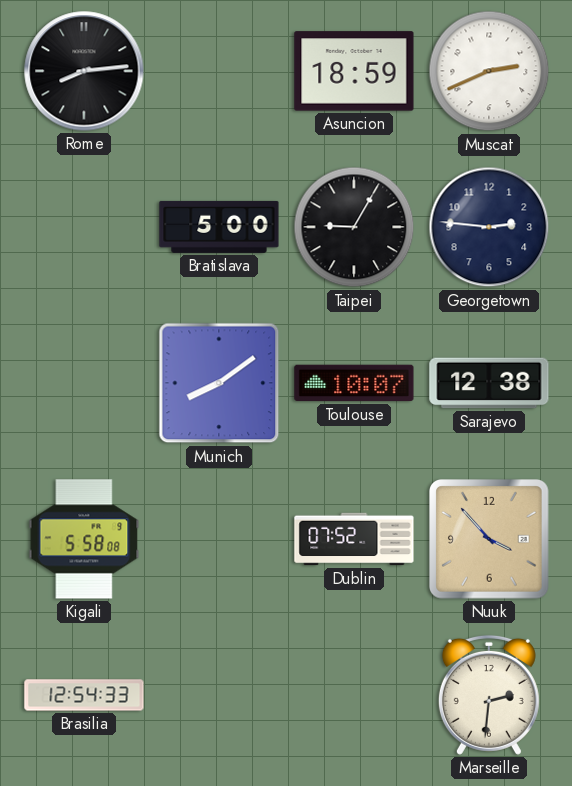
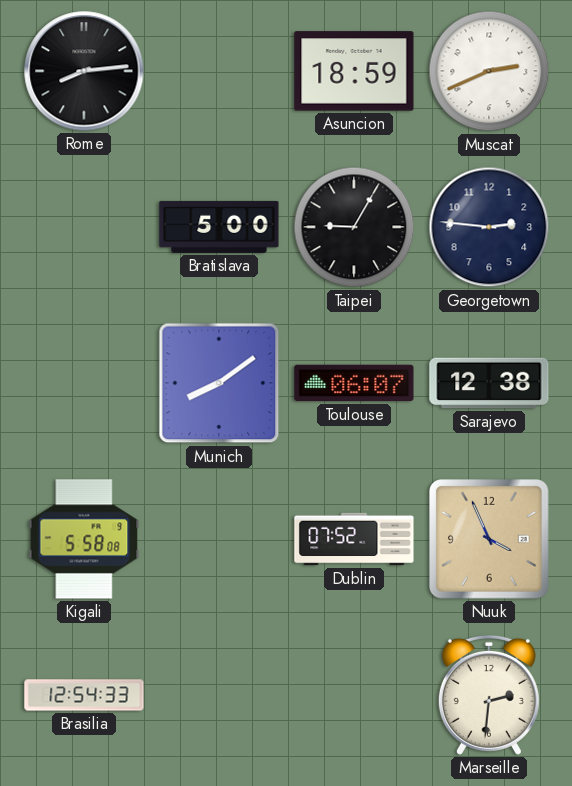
Toulouse: 10:07 -> 06:07 (354, 383)
Nuuk: 3:53 -> 3:56 (490, 540)
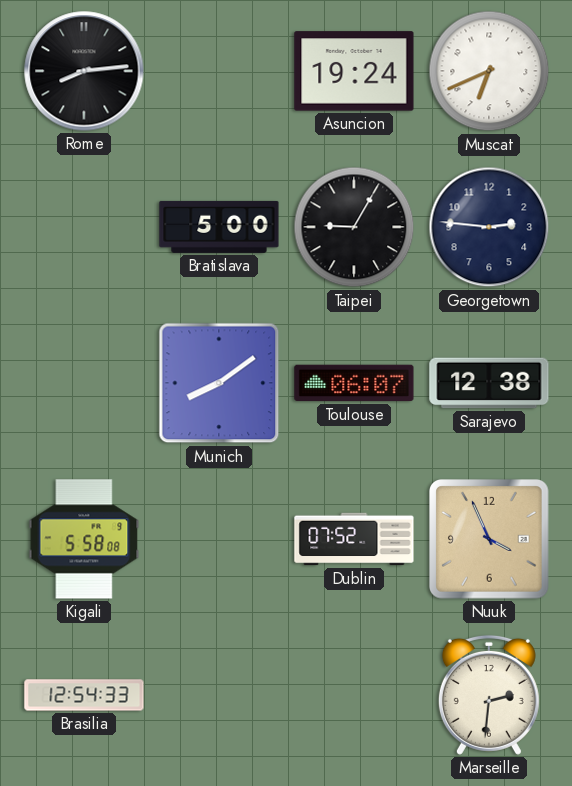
Asuncion: 18:59 -> 19:24 (354, 71)
Muscat: 2:41 -> 6:41 (489, 71)
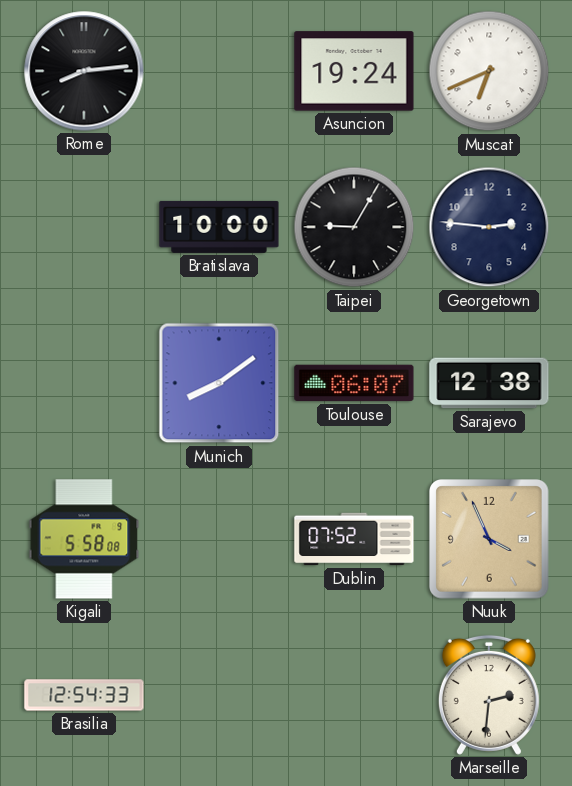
Bratislava: 5:00 -> 10:00 (219, 227)
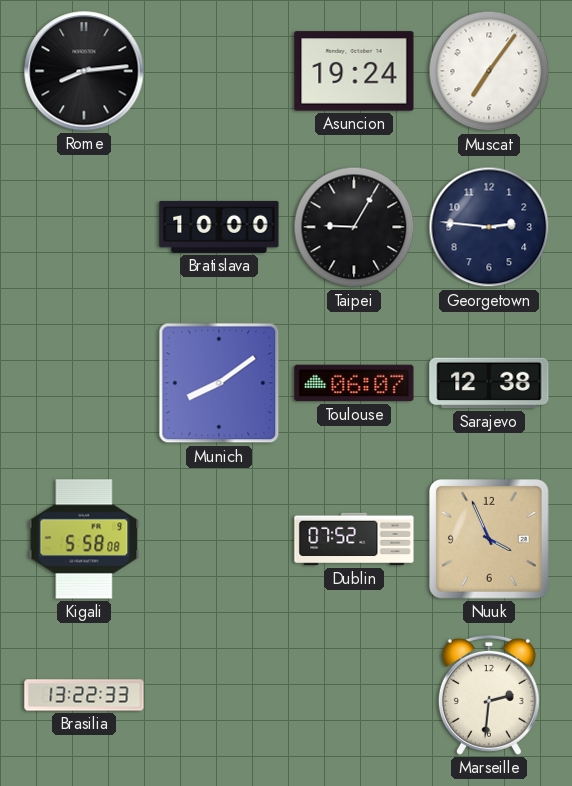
Muscat: 6:41 -> 7:06 (489, 71)
Brasilia: 12:54 -> 13:22 (84, 695)
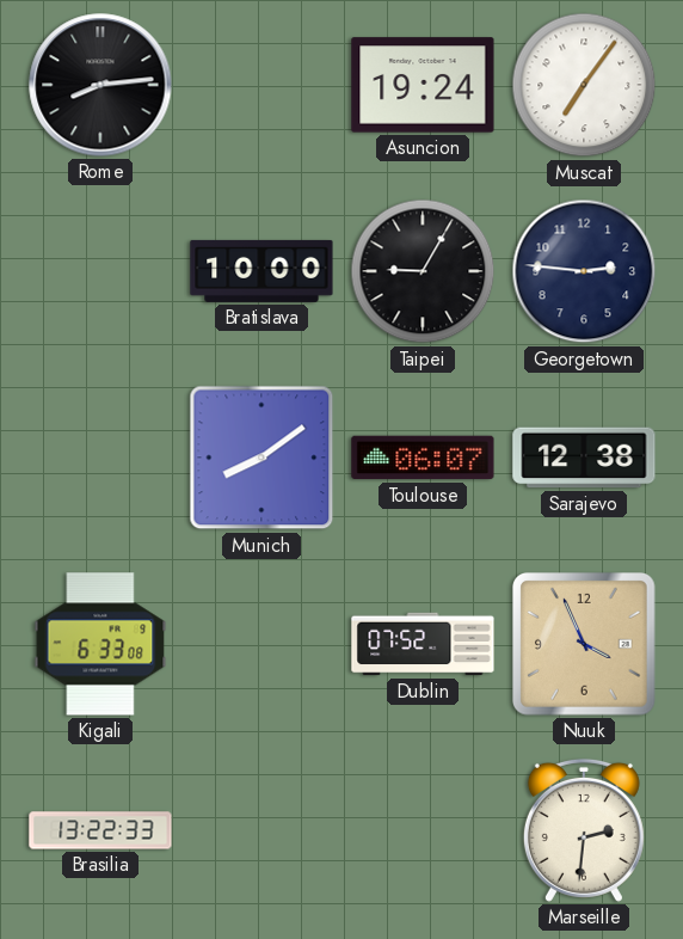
Kigali: 5:58 -> 6:33 (100, 644)
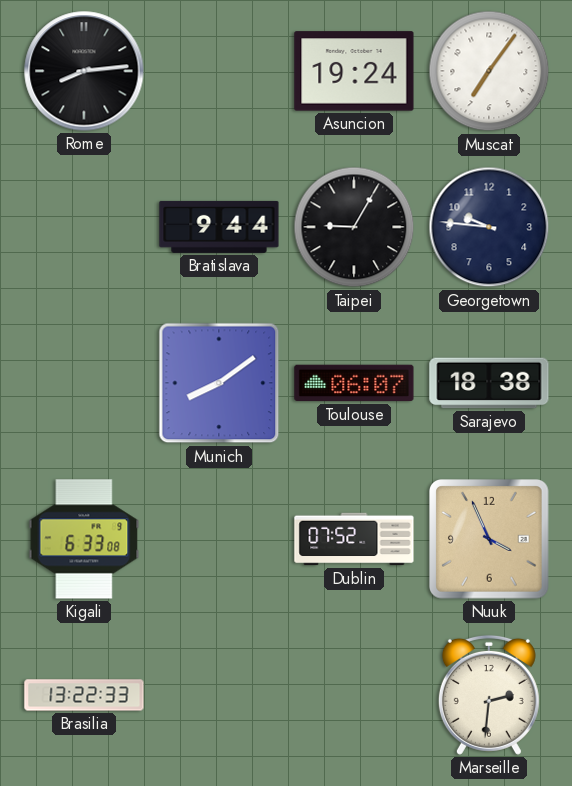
Bratislava: 10:00 -> 9:44 (219, 227)
Georgetown: 2:46 -> 9:46 (489, 227)
Sarajevo: 12:38 -> 18:38 (489, 383)
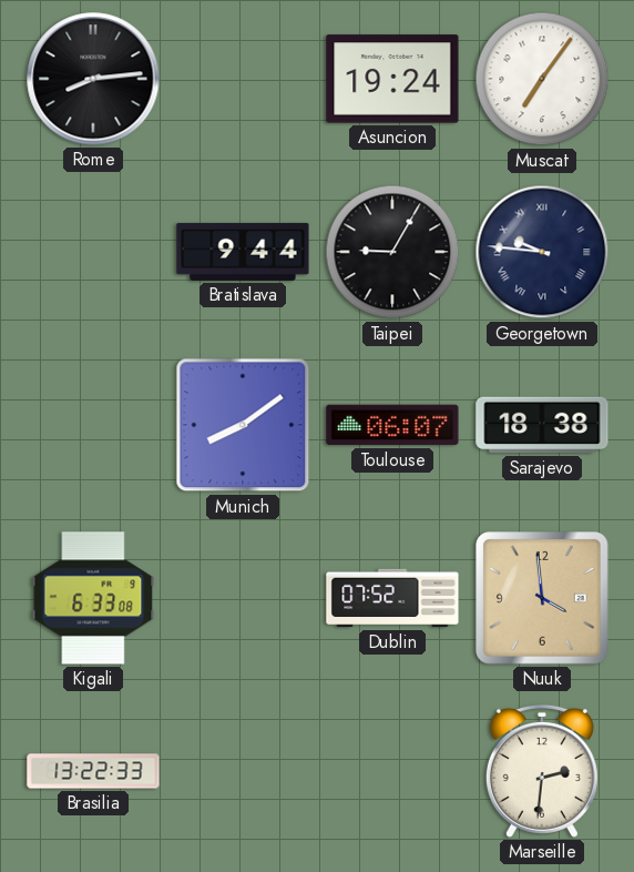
Georgetown numerals: Arabic -> Roman (542, 252)
Nuuk: 3:56 -> 3:59 (543, 599)
